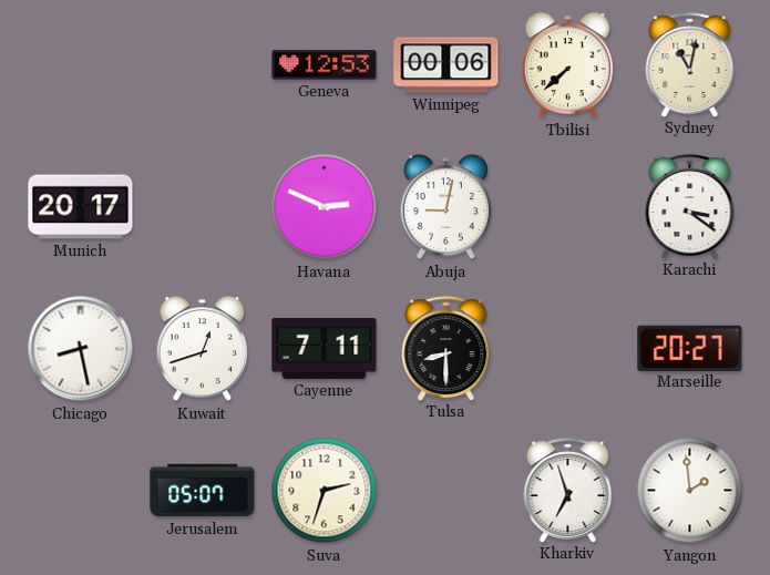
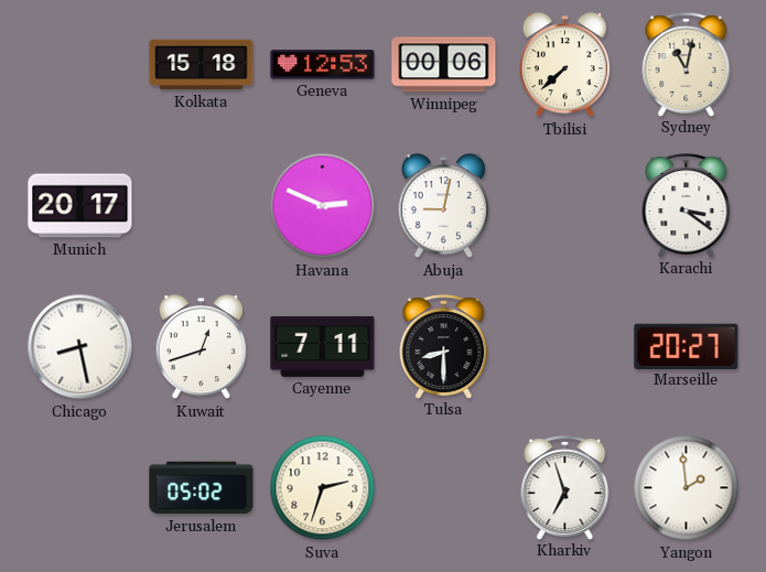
Kolkata: none -> 15:18 (202, 65)
Jerusalem: 05:07 -> 05:02 (202, 488)
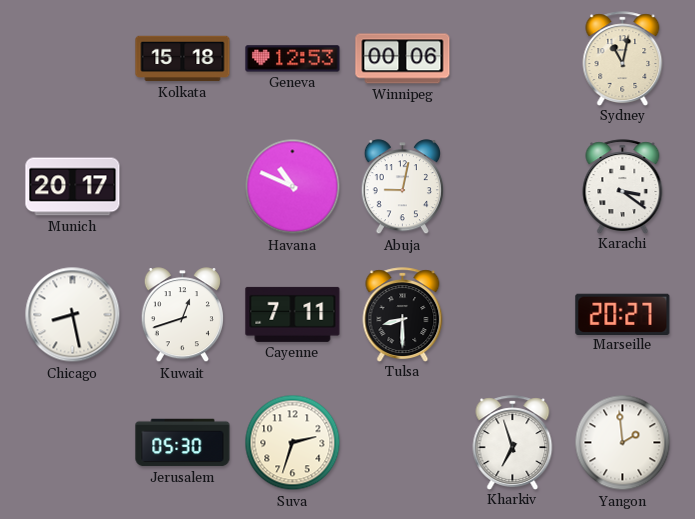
Tbilisi: 7:38 -> none (564, 65)
Havana: 2:49 -> 10:49 (293, 187)
Jerusalem: 05:02 -> 05:30 (183, 443)
